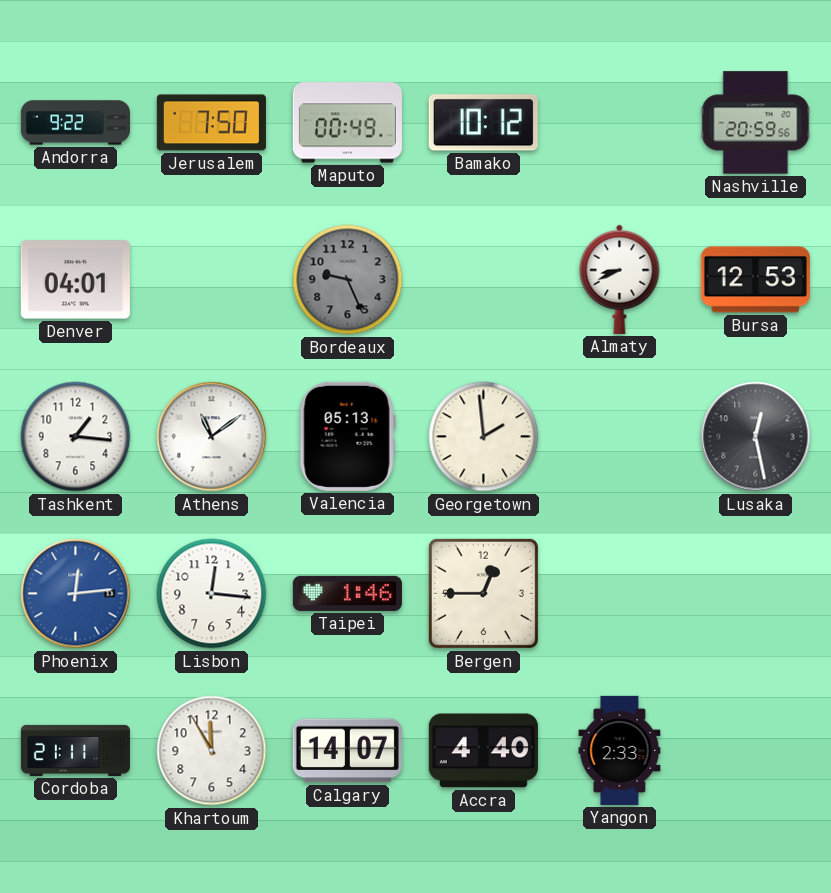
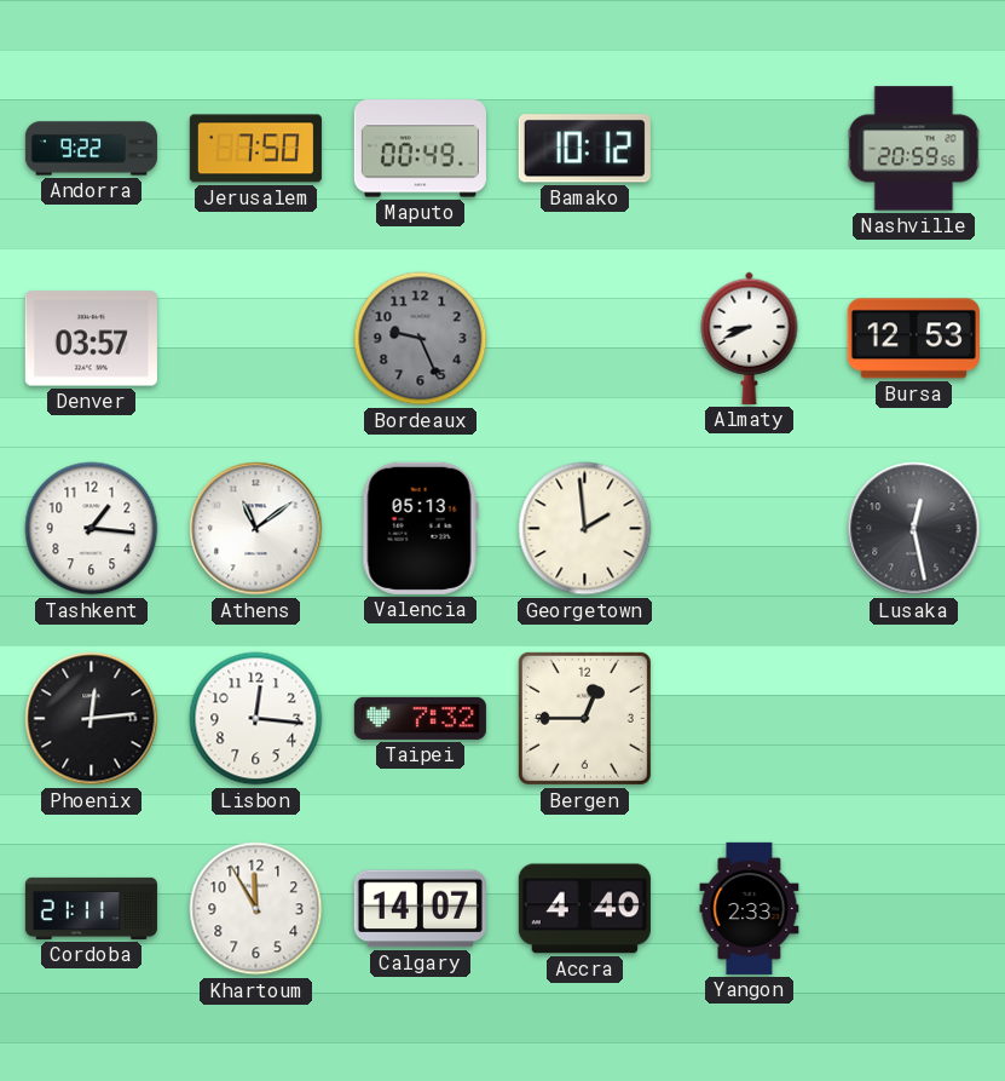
Denver: 04:01 -> 03:57 (91, 339)
Phoenix dial: blue -> black (92, 719)
Taipei: 1:46 -> 7:32 (420, 718)
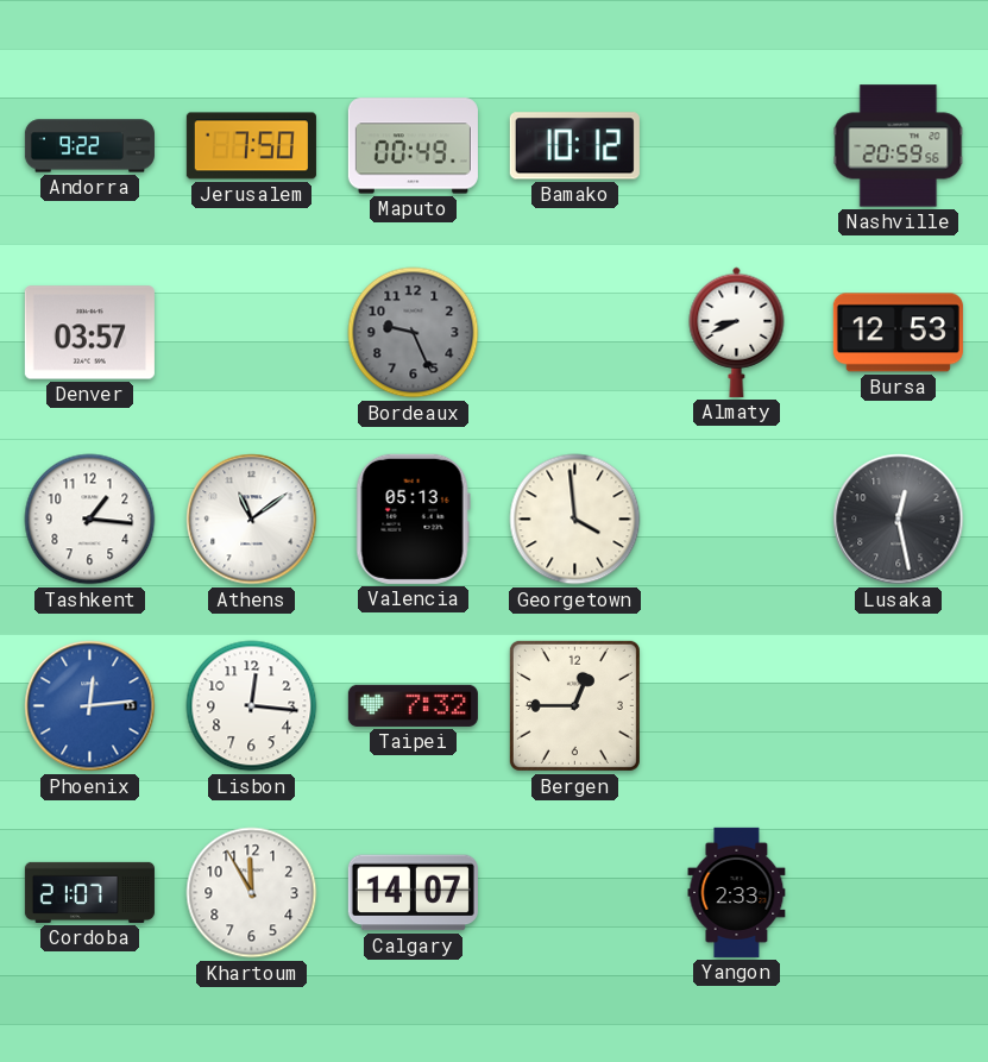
Georgetown: 1:59 -> 3:59 (575, 520)
Phoenix dial: black -> blue (90, 706)
Cordoba: 21:11 -> 21:07 (89, 892)
Accra: 4:40 -> none (584, 909)
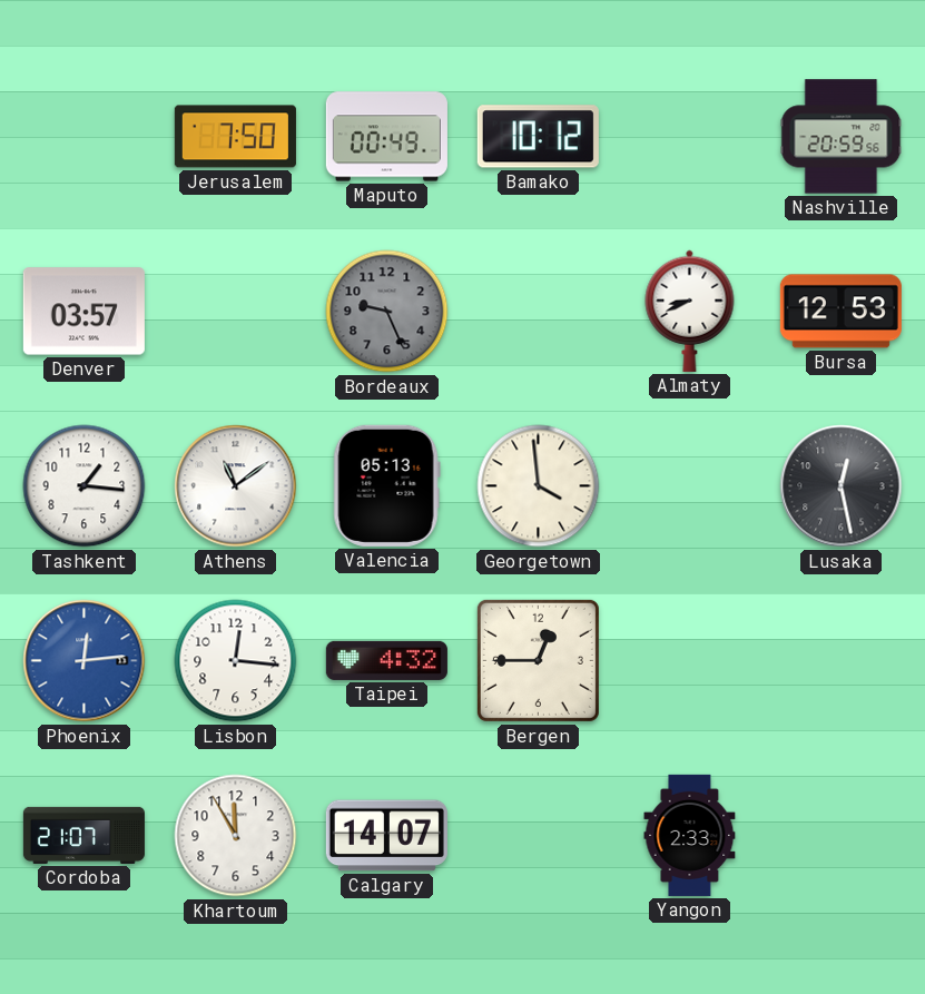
Andorra: 9:22 -> none (89, 146)
Taipei: 7:32 -> 4:32 (386, 660)
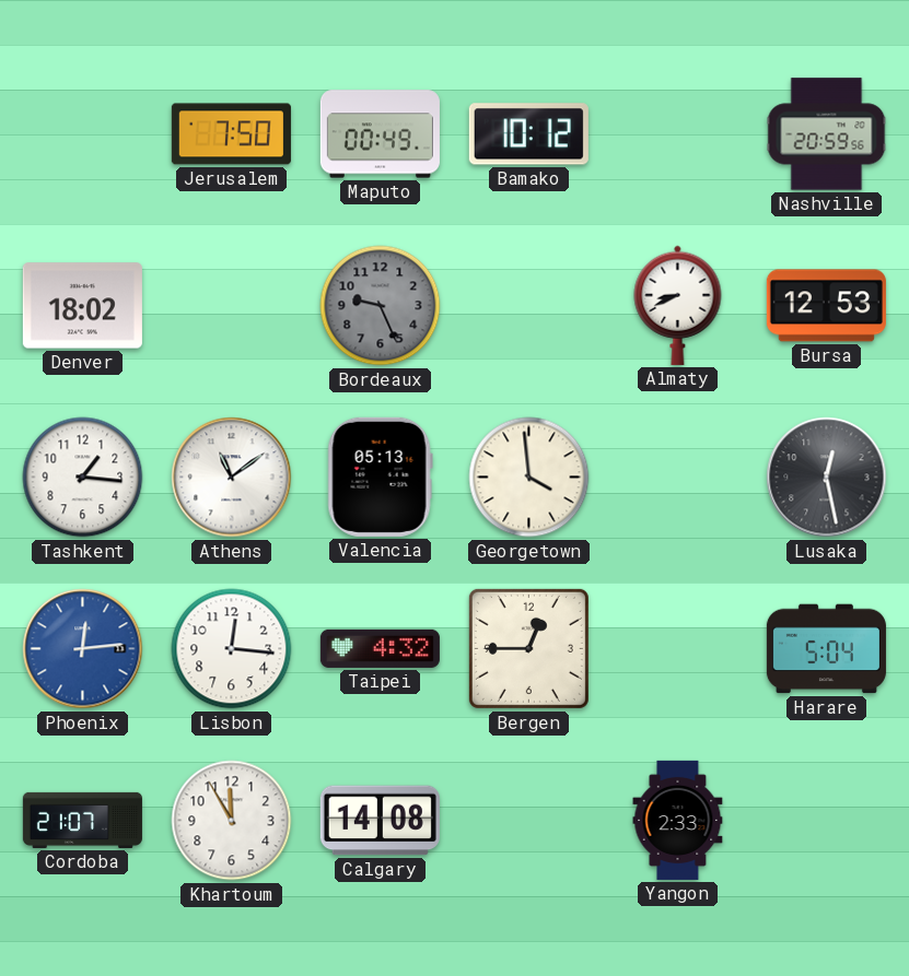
Denver: 03:57 -> 18:02 (82, 306)
Harare: none -> 5:04 (826, 649)
Calgary: 14:07 -> 14:08 (380, 821)
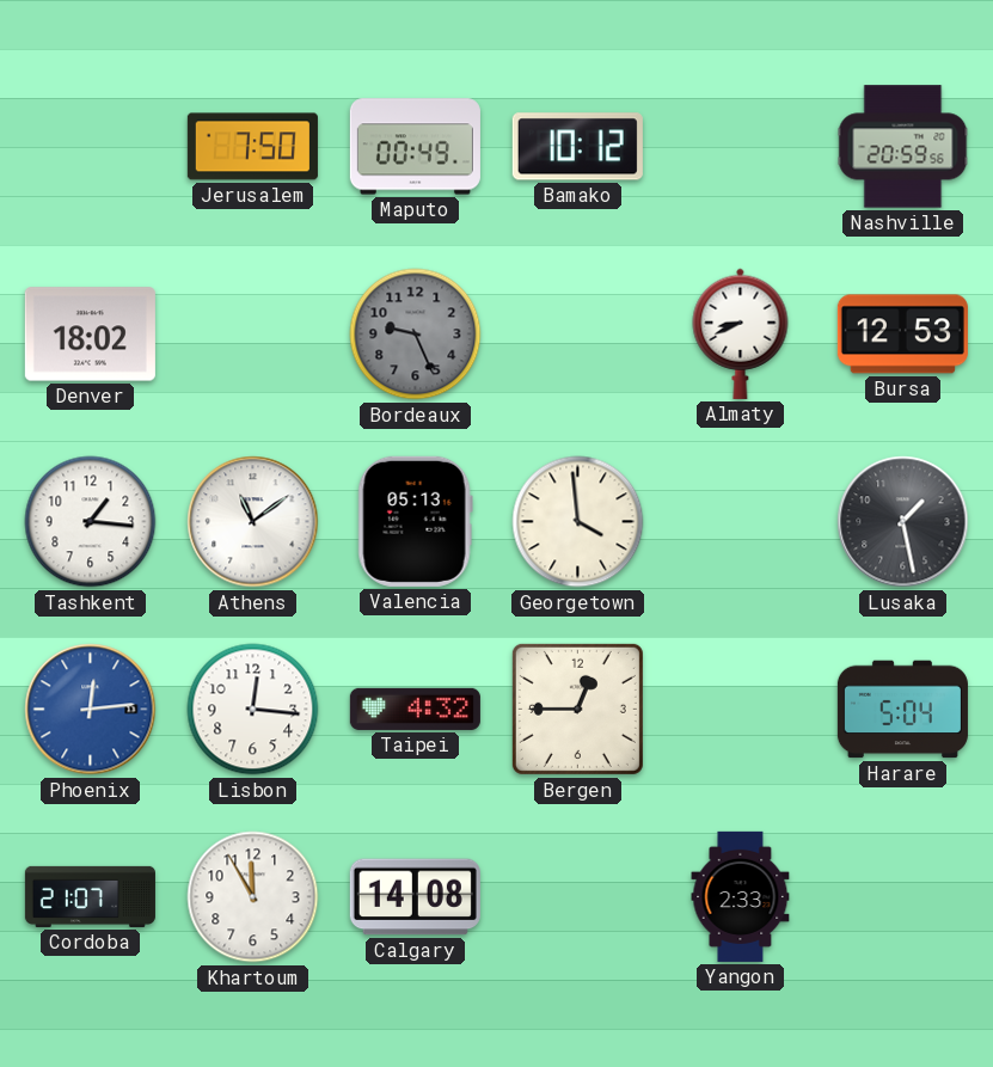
Lusaka: 12:28 -> 1:28 (903, 522)
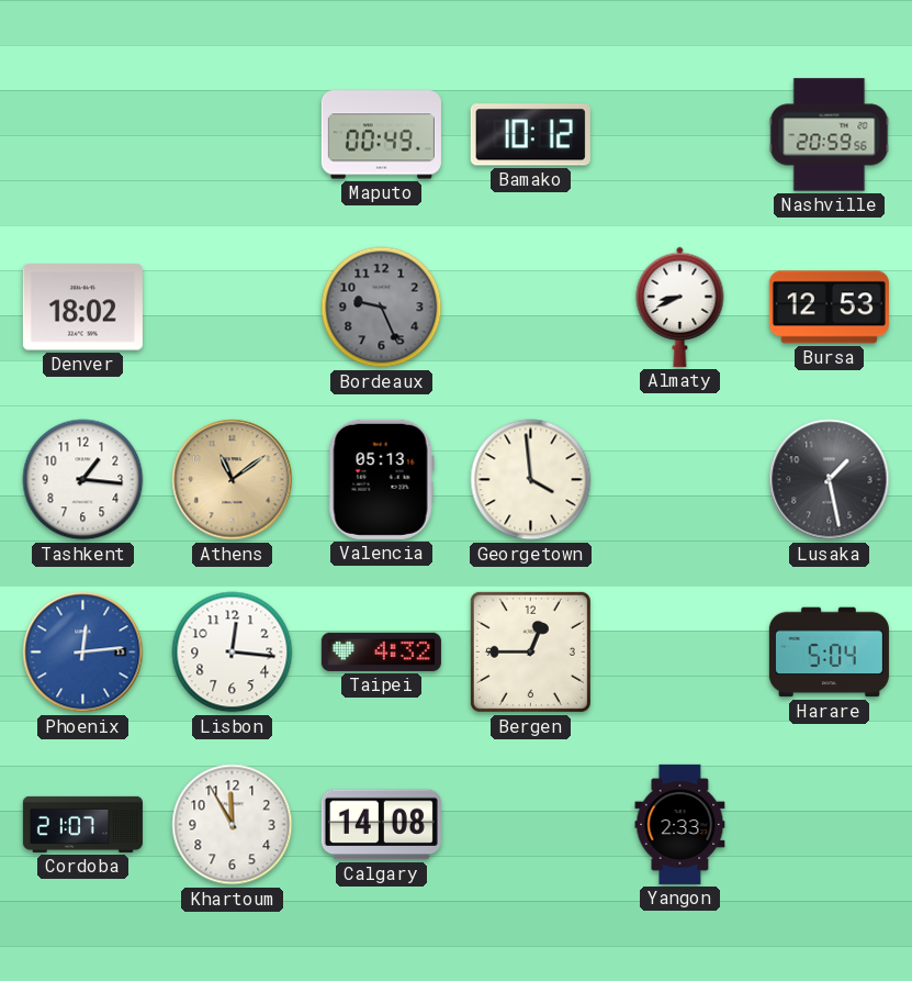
Jerusalem: 7:50 -> none (252, 147)
Athens dial: white -> champagne (233, 480)
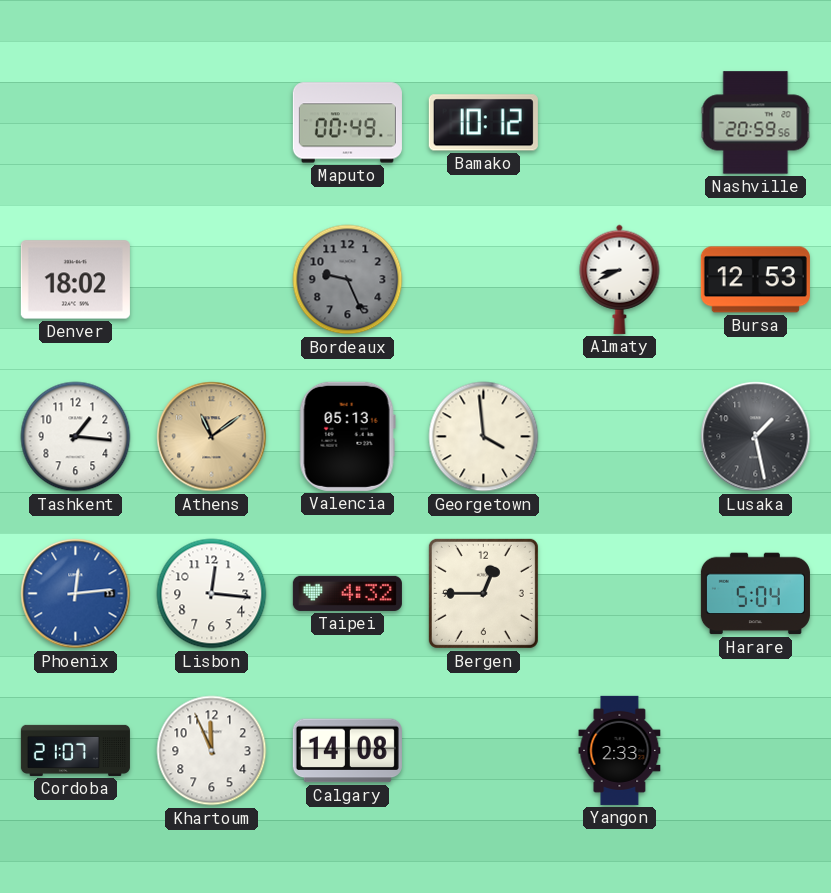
Khartoum: 11:55 -> 11:56 (212, 751)
